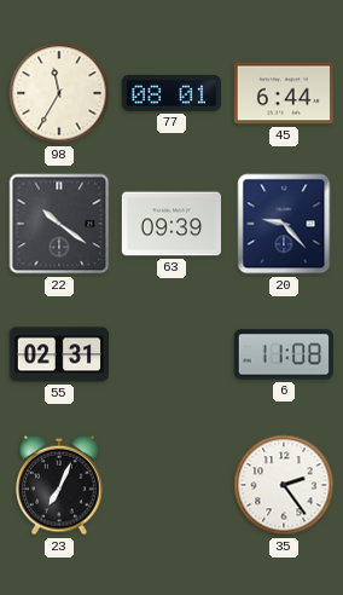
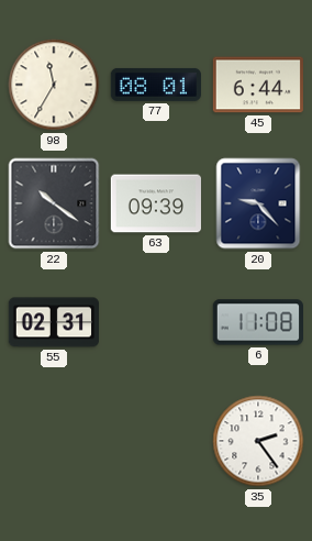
23: 7:04 -> none (59, 485)
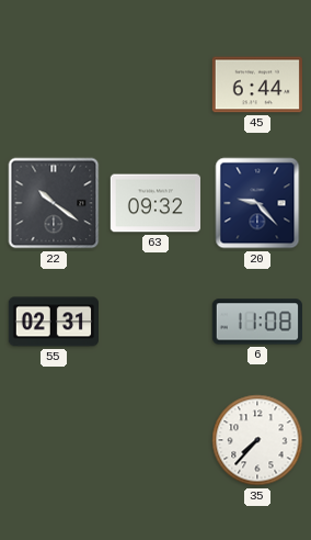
98: 11:35 -> none (54, 85)
77: 08:01 -> none (156, 85)
63: 09:39 -> 09:32 (154, 203)
35: 2:24 -> 7:37 (257, 440)
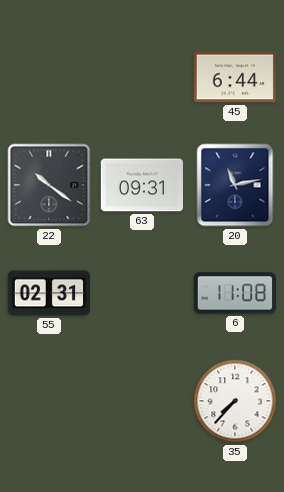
63: 09:32 -> 09:31 (141, 185)
20: 9:23 -> 11:13 (235, 185)
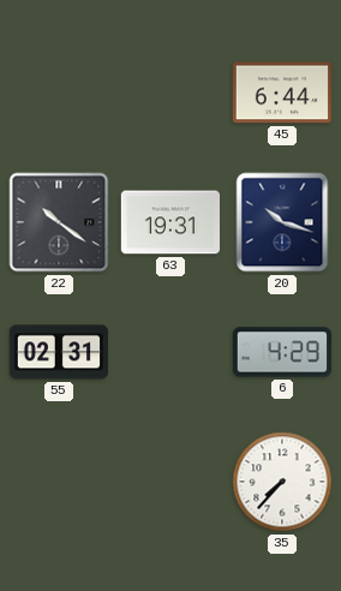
63: 09:31 -> 19:31 (169, 222)
20: 11:13 -> 10:18 (282, 222)
6: 11:08 -> 4:29 (281, 352)
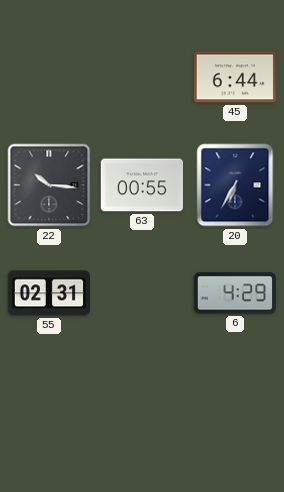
22: 10:21 -> 10:16 (49, 185)
63: 19:31 -> 00:55 (141, 185)
20: 10:18 -> 6:35 (235, 185)
35: 7:37 -> none (282, 482)
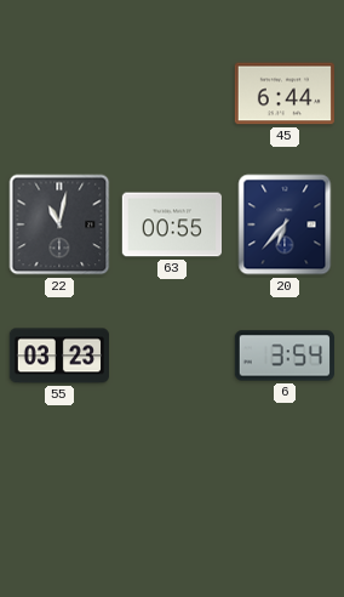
22: 10:16 -> 11:02 (59, 224)
20: 6:35 -> 6:37 (285, 224)
55: 02:31 -> 03:23 (58, 356)
6: 4:29 -> 3:54 (283, 356)
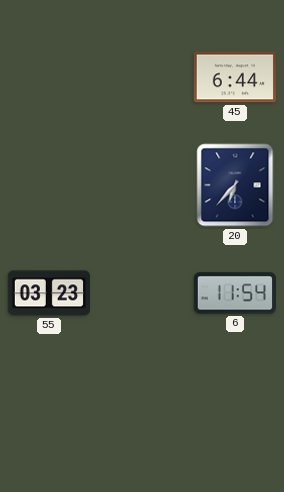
22: 11:02 -> none (59, 224)
63: 00:55 -> none (171, 224)
6: 3:54 -> 11:54 (234, 293)
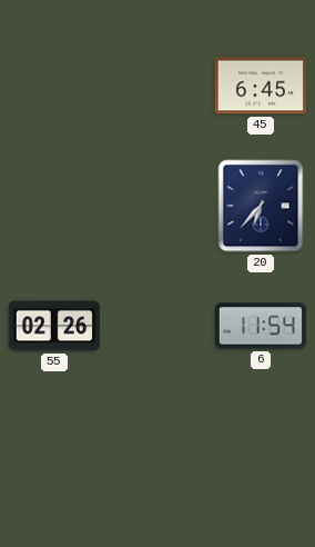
45: 6:44 -> 6:45 (260, 86)
55: 03:23 -> 02:26 (53, 326)
